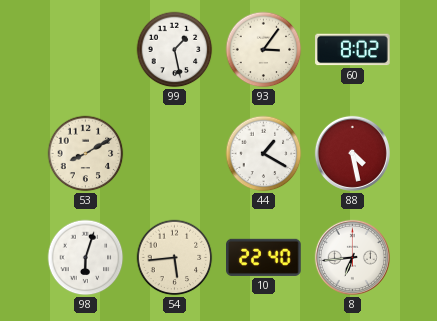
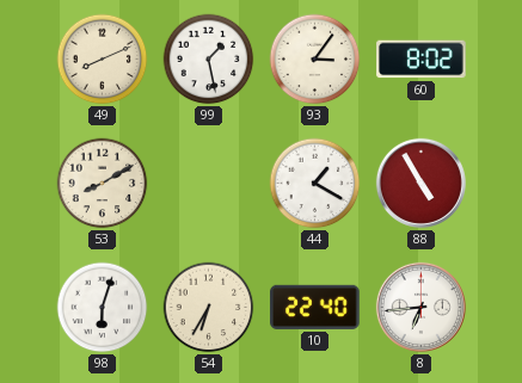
49: none -> 8:11 (103, 60)
88: 4:28 -> 4:55 (420, 183)
54: 5:44 -> 6:35 (209, 308)
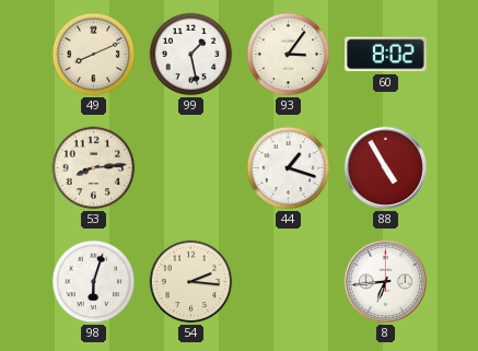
53: 8:10 -> 8:14 (94, 168)
44: 1:20 -> 1:18 (289, 168)
54: 6:35 -> 2:16 (191, 282)
10: 22:40 -> none (315, 307)
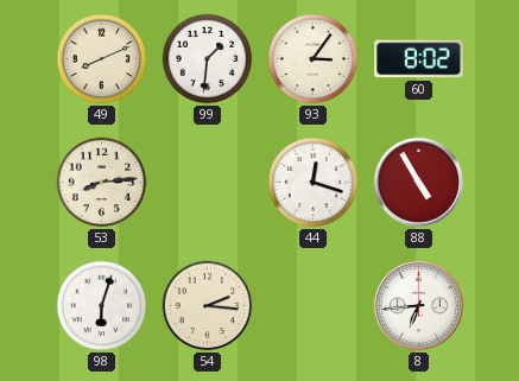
99: 1:28 -> 1:31 (208, 59)
44: 1:18 -> 12:18 (314, 183)
